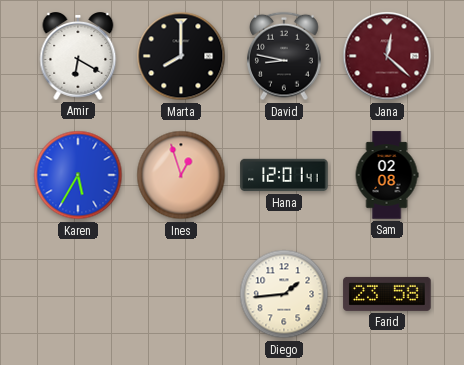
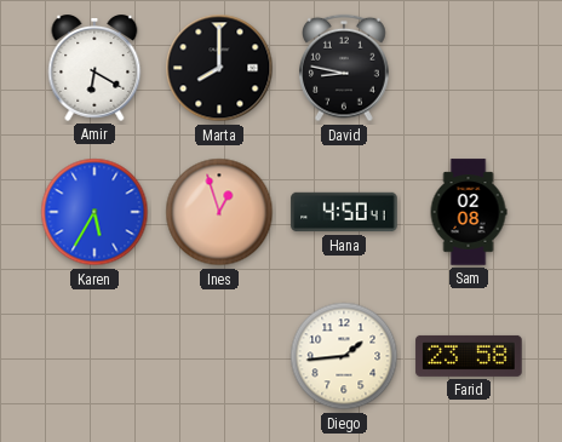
Jana: 12:22 -> none (387, 56)
Hana: 12:01 -> 4:50 (344, 212)
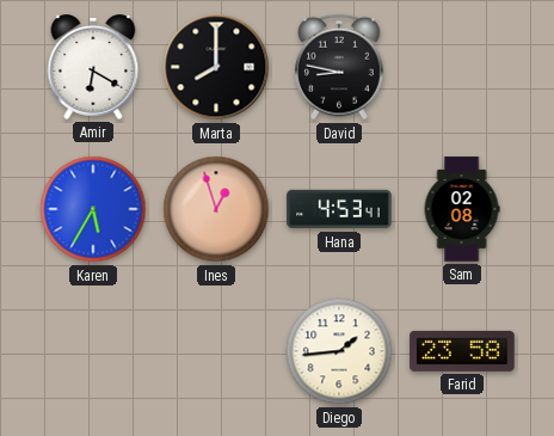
Hana: 4:50 -> 4:53 (339, 209)
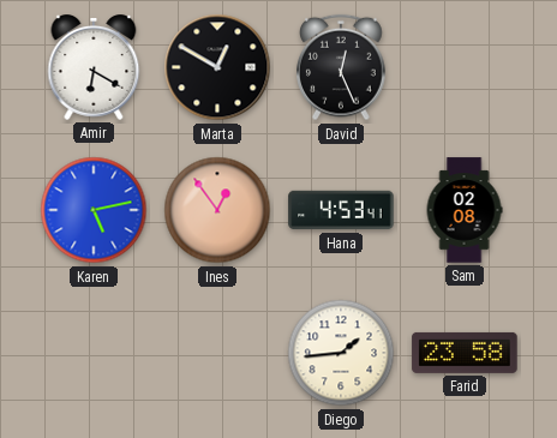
Marta: 8:00 -> 12:50 (217, 67)
David: 8:47 -> 12:26 (341, 67)
Karen: 5:35 -> 5:13 (94, 210)
Ines: 12:57 -> 12:54 (217, 210)
